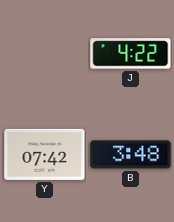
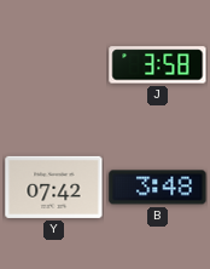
J: 4:22 -> 3:58 (158, 65)
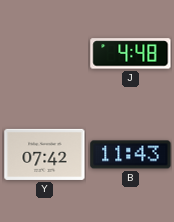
J: 3:58 -> 4:48 (131, 54)
B: 3:48 -> 11:43 (131, 155)
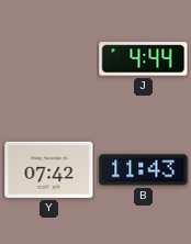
J: 4:48 -> 4:44 (144, 59)
